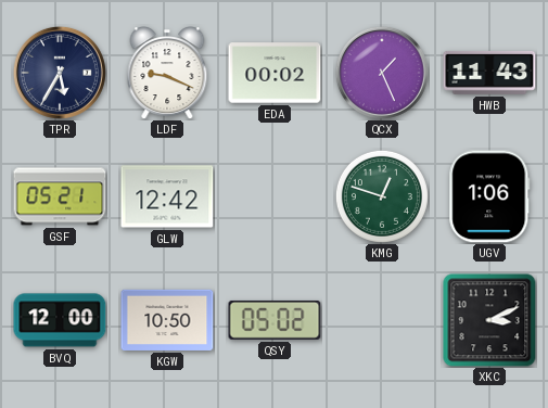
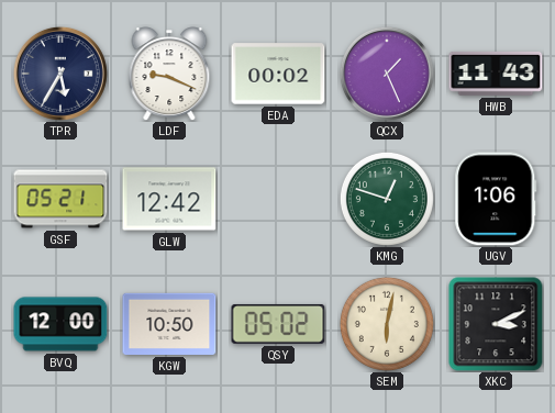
SEM: none -> 6:02 (387, 324)
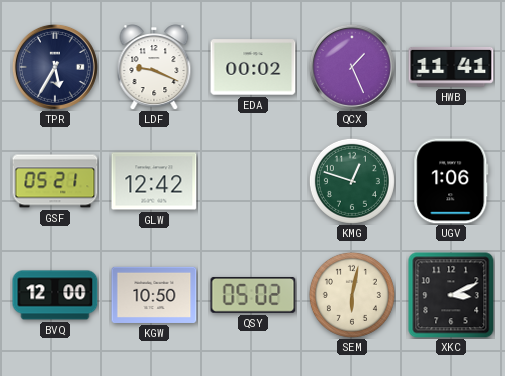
HWB: 11:43 -> 11:41 (451, 67)
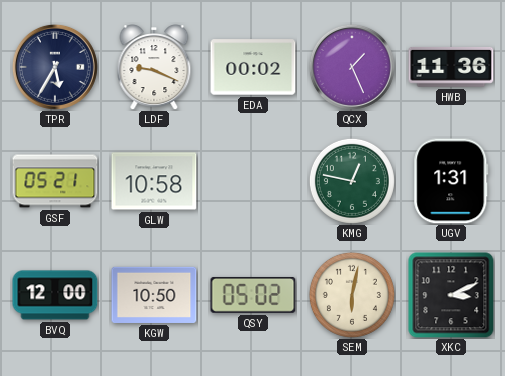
HWB: 11:41 -> 11:36 (451, 67)
GLW: 12:42 -> 10:58 (154, 181)
KMG: 12:48 -> 12:47 (352, 181)
UGV: 1:06 -> 1:31 (451, 181)
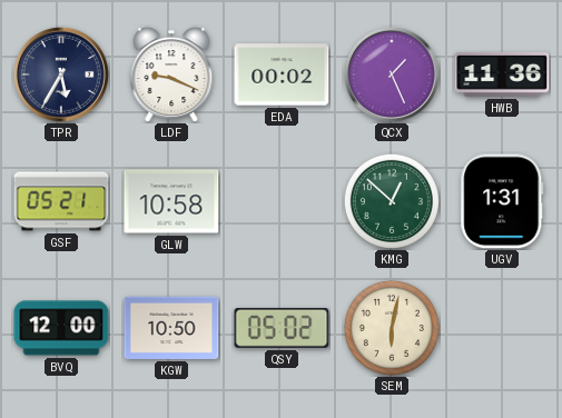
KMG: 12:47 -> 12:52 (392, 201)
XKC: 3:11 -> none (451, 295)
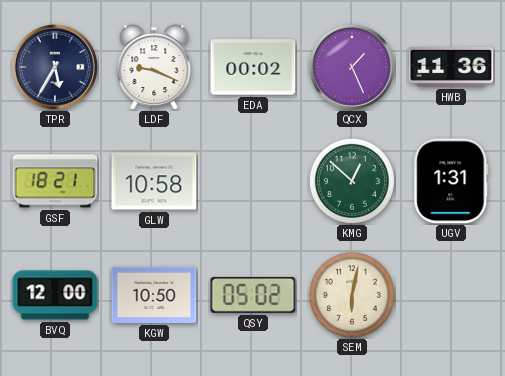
GSF: 05:21 -> 18:21 (55, 181)
